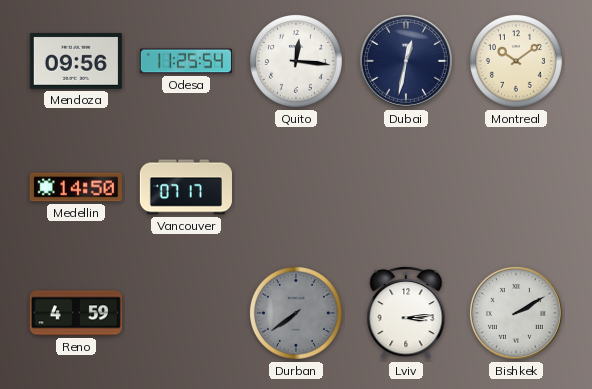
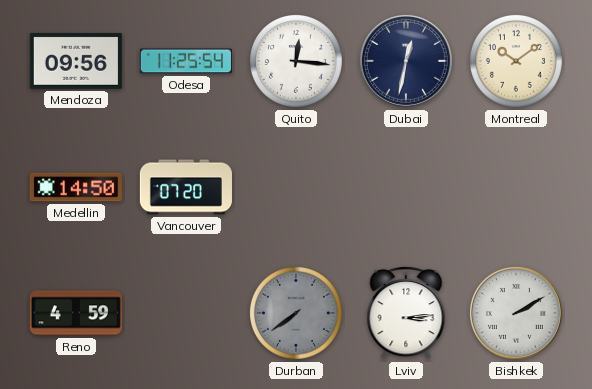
Vancouver: 07:17 -> 07:20 (186, 187)
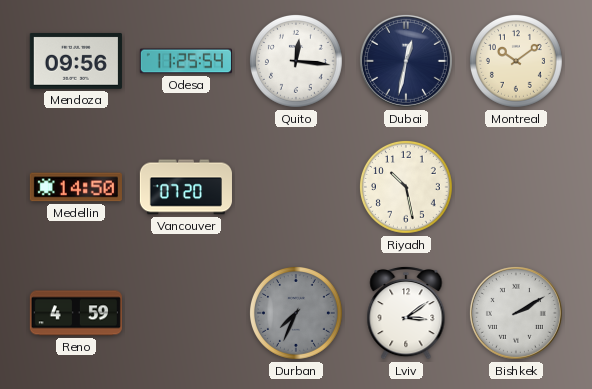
Riyadh: none -> 10:28 (406, 187)
Durban: 7:39 -> 7:34 (296, 313)
Lviv: 3:14 -> 3:09 (406, 313)
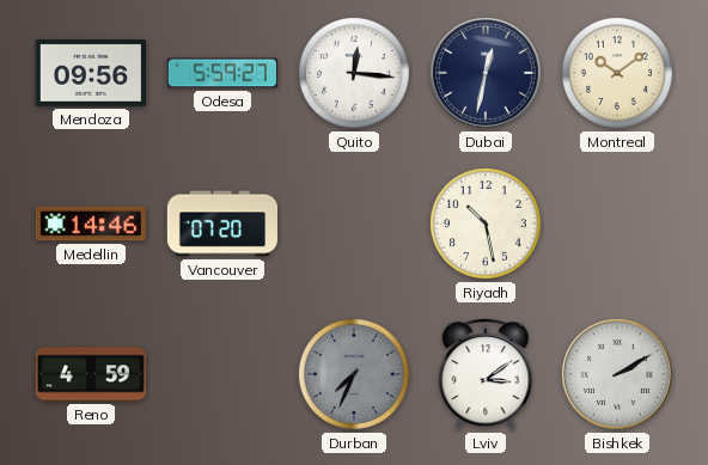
Odesa: 11:25 -> 5:59 (222, 73)
Medellin: 14:50 -> 14:46 (91, 224)
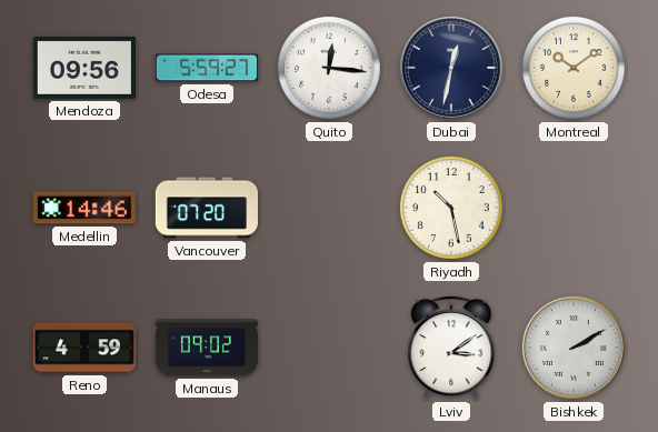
Manaus: none -> 09:02 (206, 348)
Durban: 7:34 -> none (354, 374)
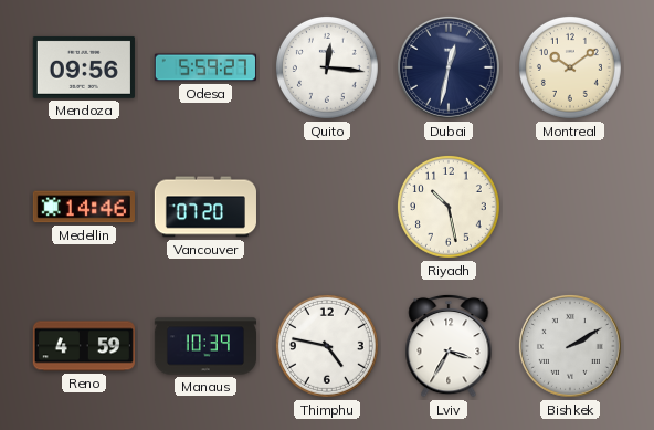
Manaus: 09:02 -> 10:39 (204, 346)
Thimphu: none -> 4:47 (327, 346)
Lviv: 3:09 -> 3:35 (449, 346)
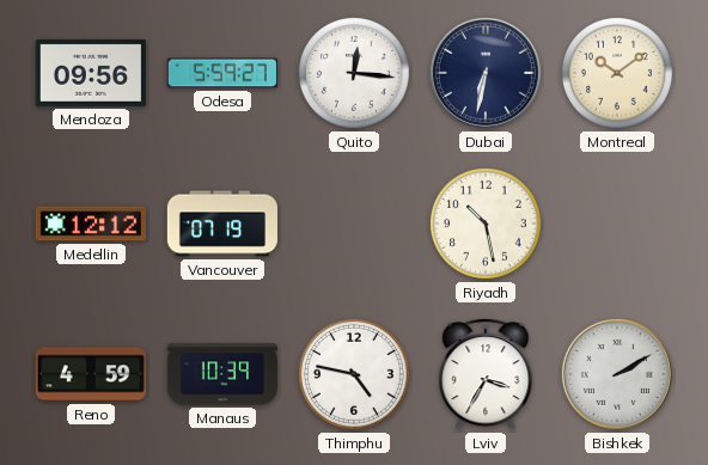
Dubai: 12:32 -> 6:32 (486, 73)
Medellin: 14:46 -> 12:12 (91, 224)
Vancouver: 07:20 -> 07:19 (222, 224)
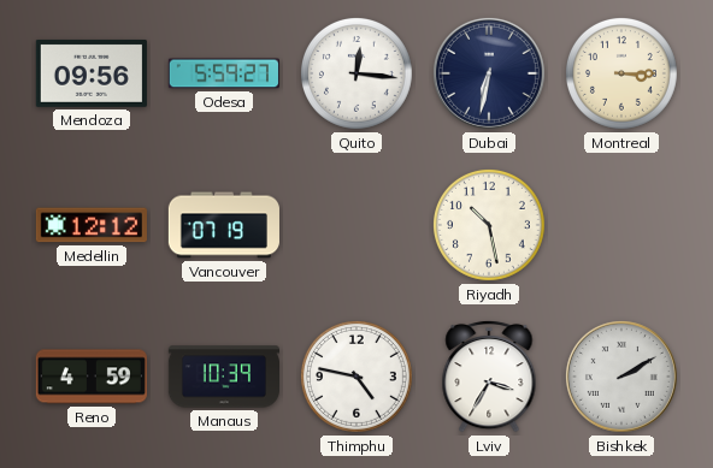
Montreal: 10:09 -> 3:15 (621, 73)
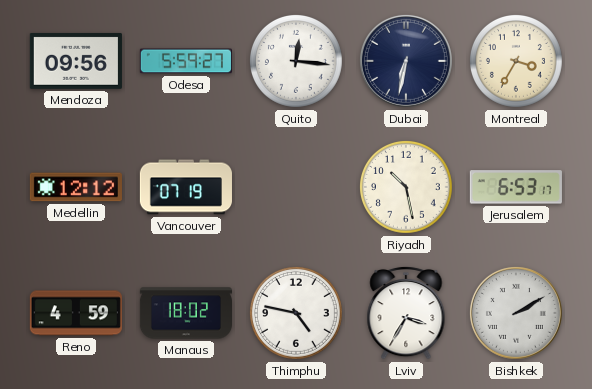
Montreal: 3:15 -> 3:35 (516, 61)
Jerusalem: none -> 6:53 (516, 187)
Manaus: 10:39 -> 18:02 (185, 313)
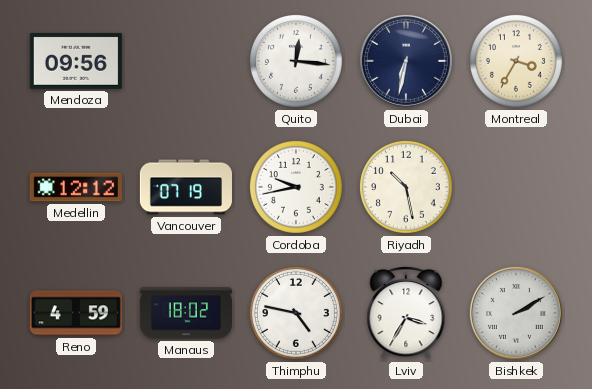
Odesa: 5:59 -> none (186, 61)
Cordoba: none -> 9:43 (296, 187)
Jerusalem: 6:53 -> none (516, 187)
